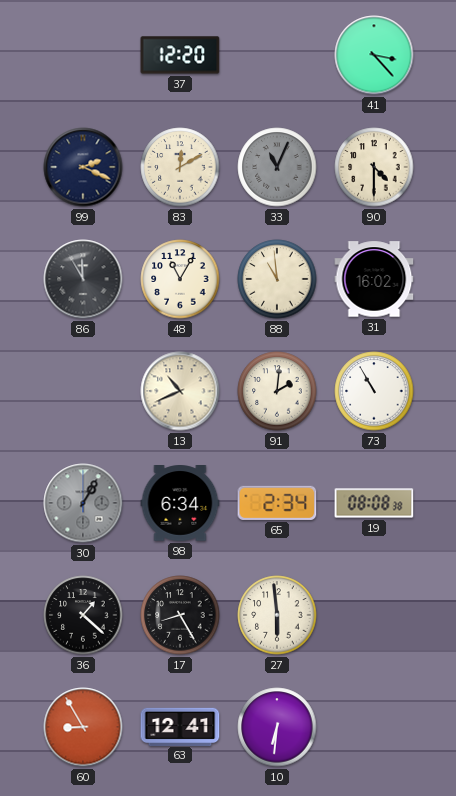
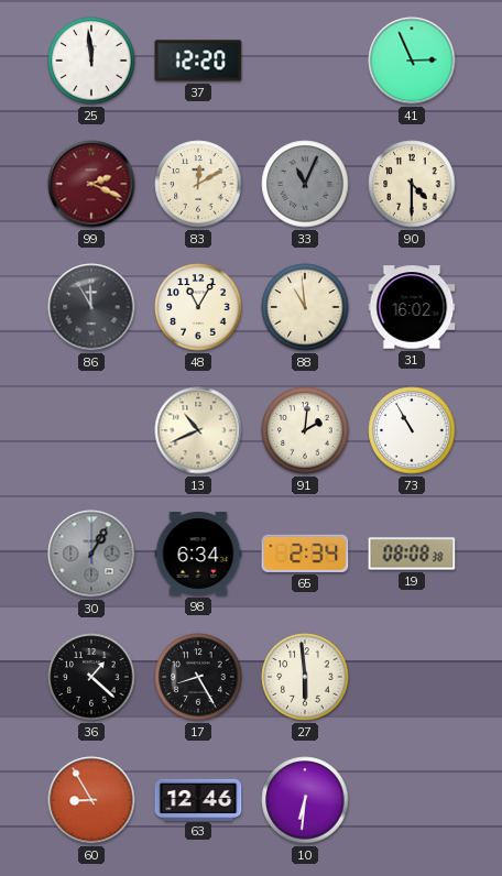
25: none -> 11:59 (91, 61)
41: 3:23 -> 2:56 (412, 61)
99 dial: navy -> burgundy (91, 184)
63: 12:41 -> 12:46 (198, 799)
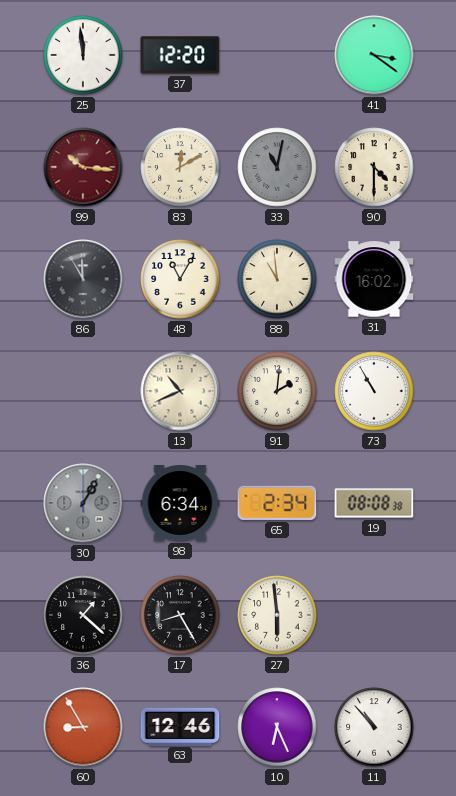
41: 2:56 -> 3:21 (374, 55)
99: 2:19 -> 10:16 (83, 167)
33: 11:04 -> 11:02 (277, 167)
10: 6:31 -> 6:26 (277, 727)
11: none -> 10:53 (374, 727)
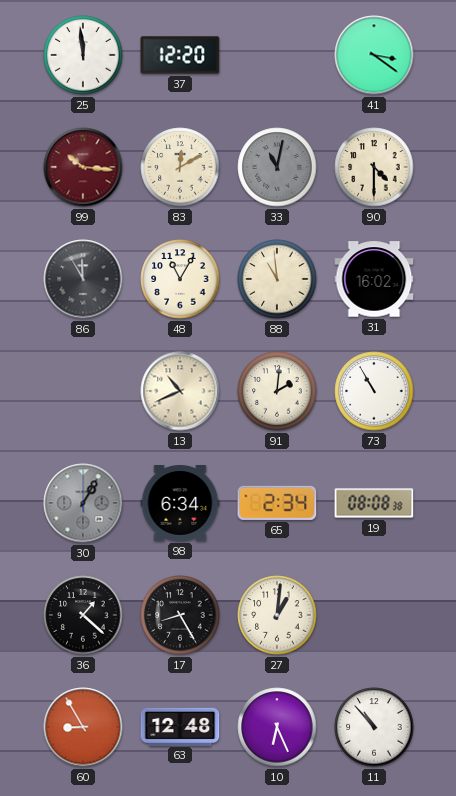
27: 5:59 -> 1:01 (277, 615)
63: 12:46 -> 12:48 (180, 726)
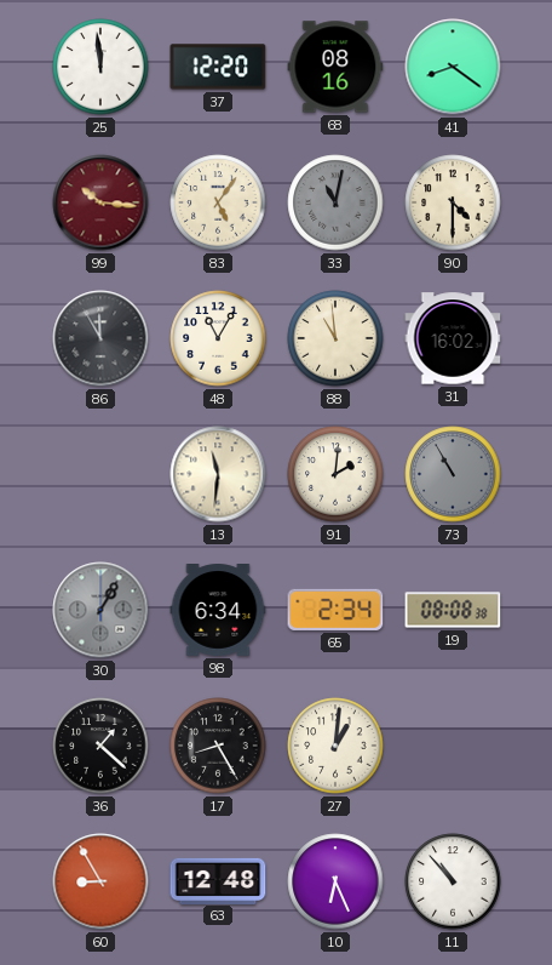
68: none -> 08:16 (335, 67)
41: 3:21 -> 8:21 (453, 67)
83: 12:10 -> 5:06 (218, 202)
13: 10:41 -> 11:31 (218, 474)
73 dial: white -> grey (453, 474)
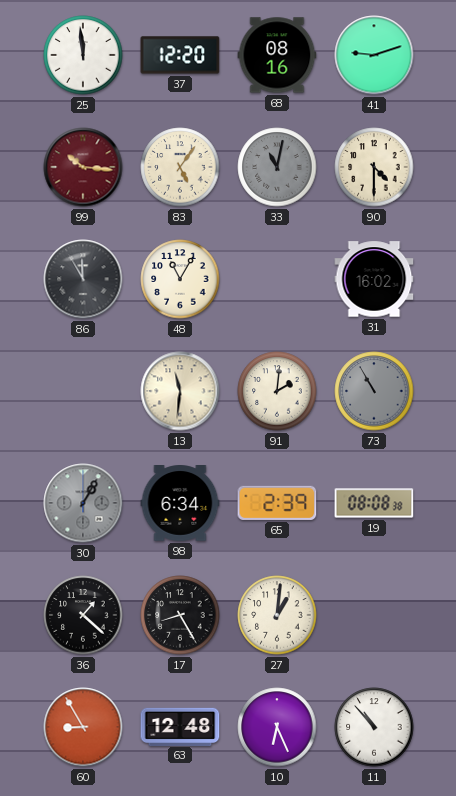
41: 8:21 -> 9:12 (374, 55)
88: 10:59 -> none (335, 338)
65: 2:34 -> 2:39 (277, 503)
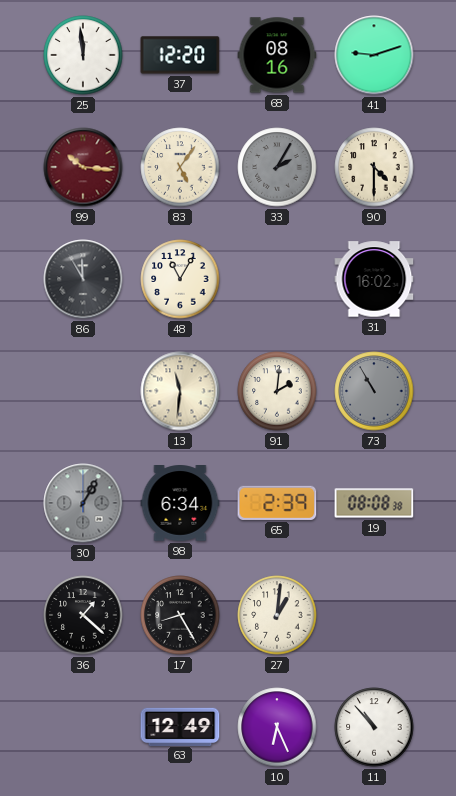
33: 11:02 -> 2:05 (277, 167)
60: 8:55 -> none (83, 727)
63: 12:48 -> 12:49 (180, 726)
